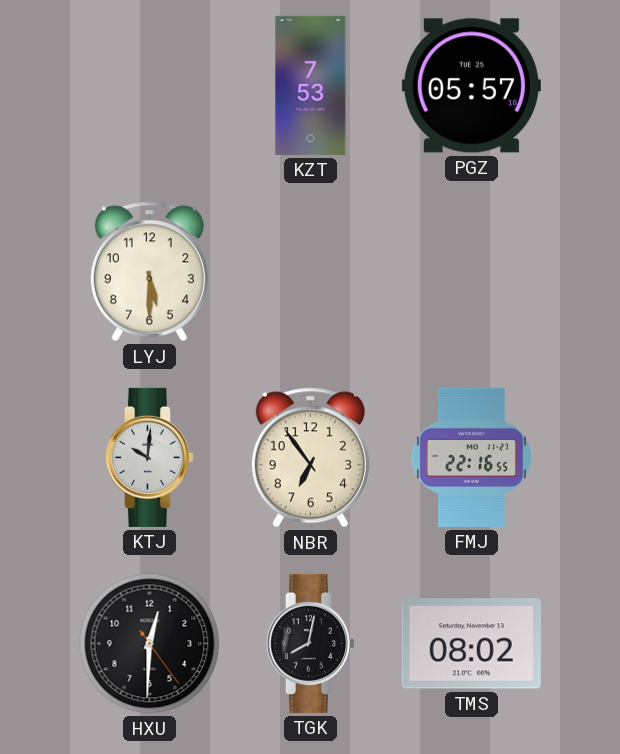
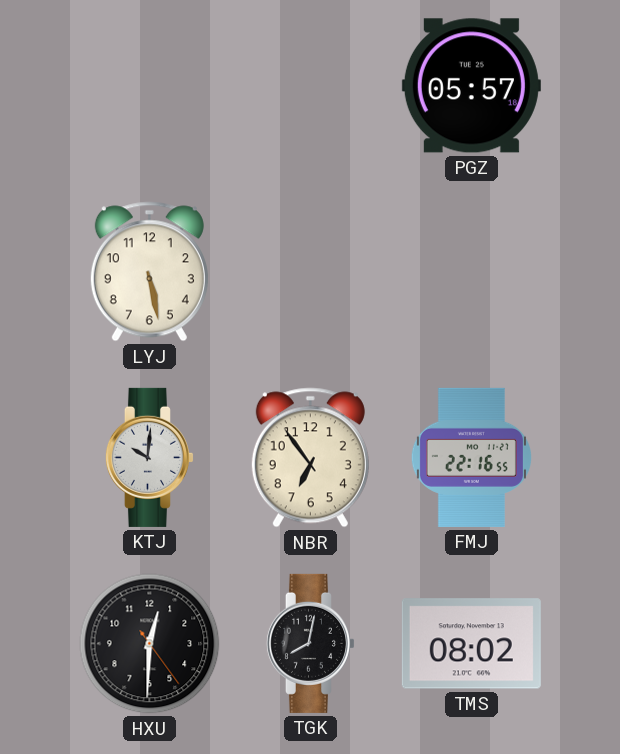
KZT: 7:53 -> none (311, 85)
LYJ: 5:30 -> 5:28 (149, 272)
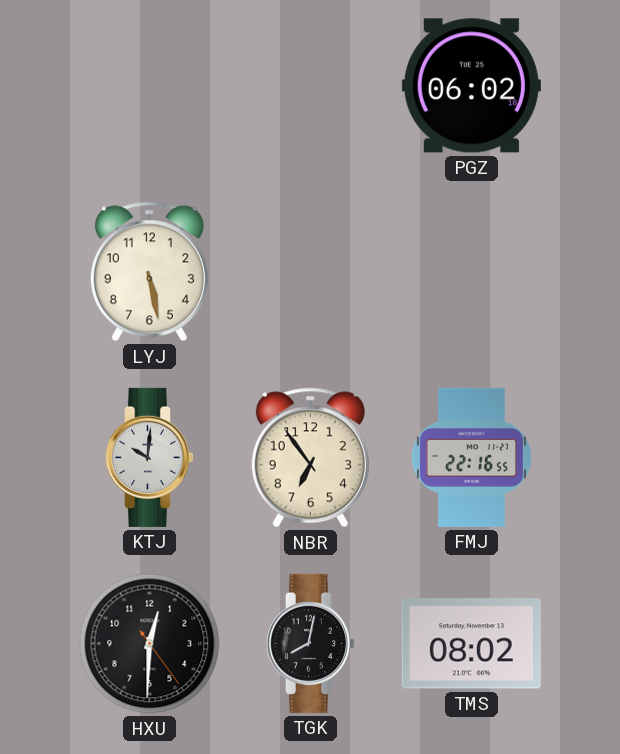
PGZ: 05:57 -> 06:02 (471, 86)
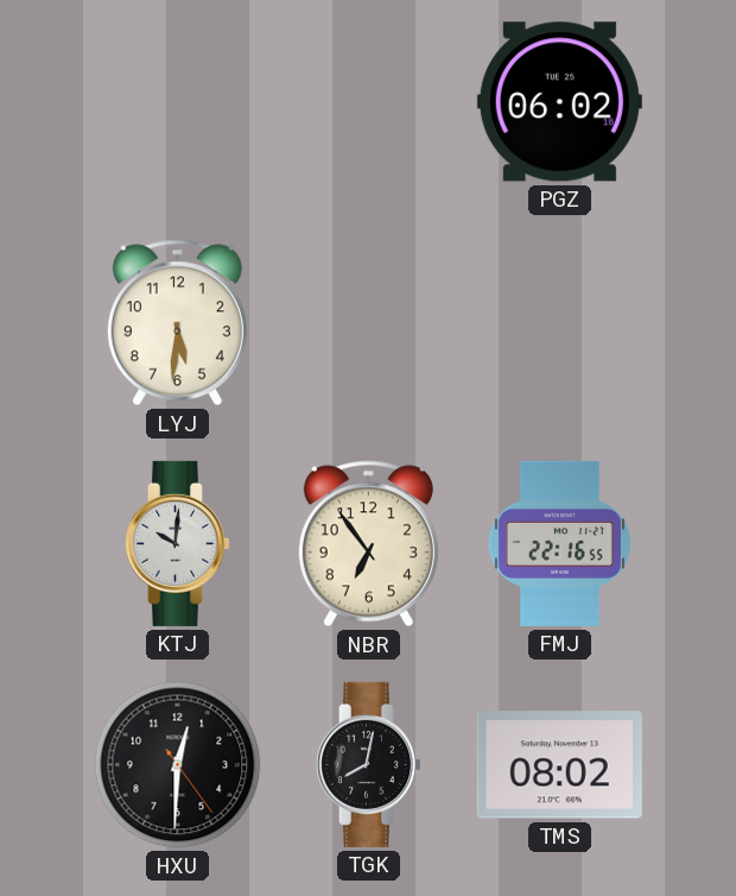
LYJ: 5:28 -> 5:31 (177, 323)
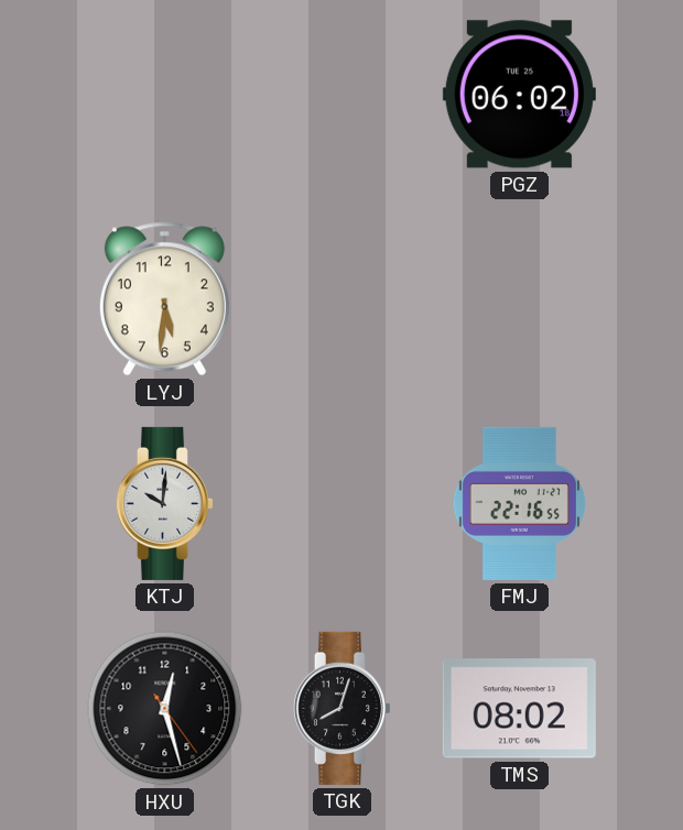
NBR: 6:54 -> none (368, 544)
HXU: 12:30 -> 12:27 (165, 709)
TGK: 8:02 -> 8:03 (341, 708)
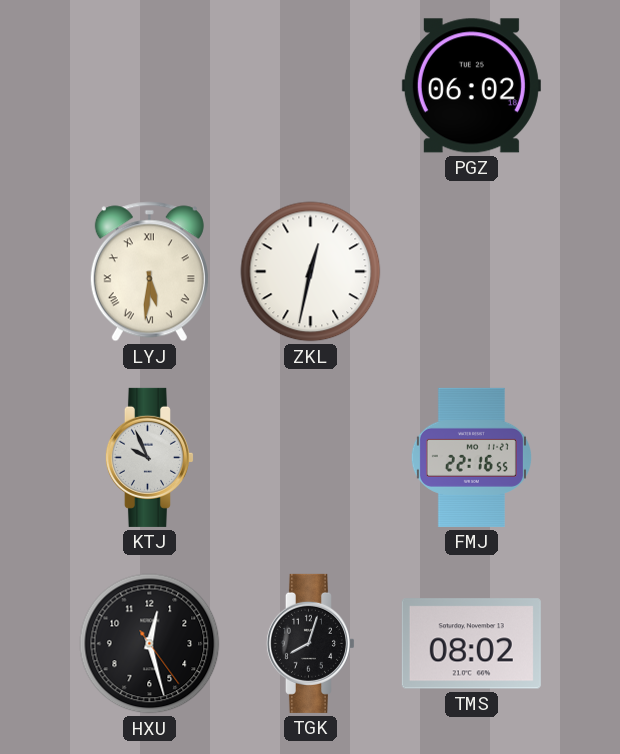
LYJ numerals: Arabic -> Roman (149, 272)
ZKL: none -> 12:32 (311, 272)
KTJ: 10:01 -> 9:56 (149, 457)
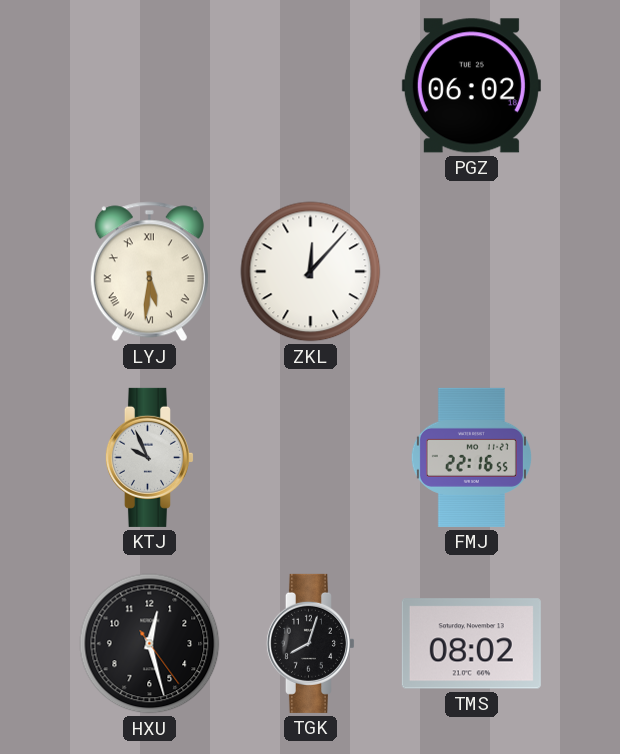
ZKL: 12:32 -> 12:07 (311, 272)
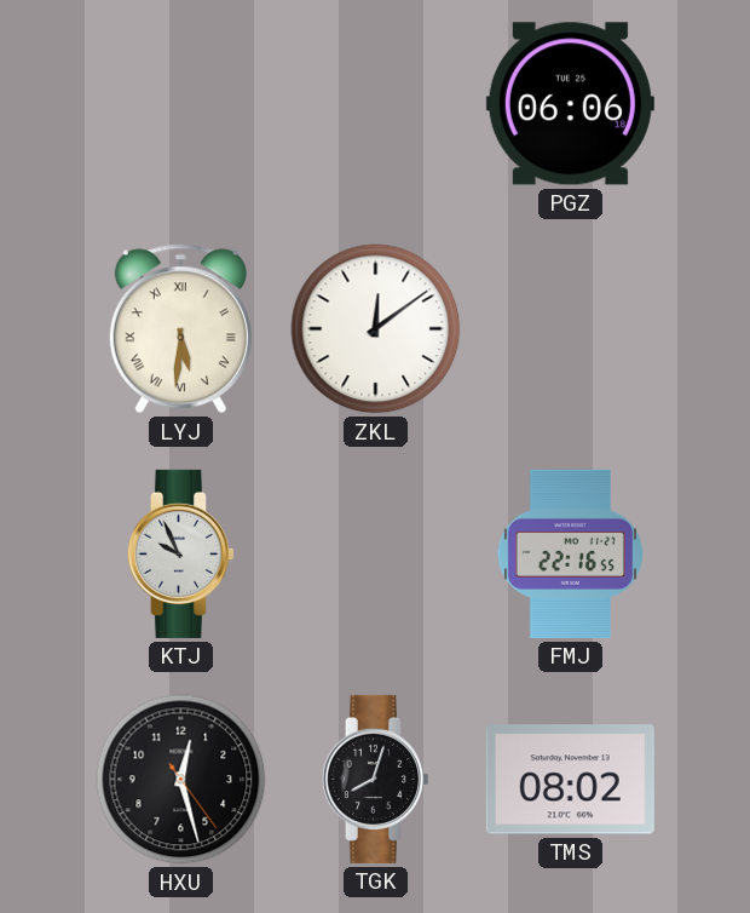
PGZ: 06:02 -> 06:06 (570, 104)
ZKL: 12:07 -> 12:09 (376, 329)
